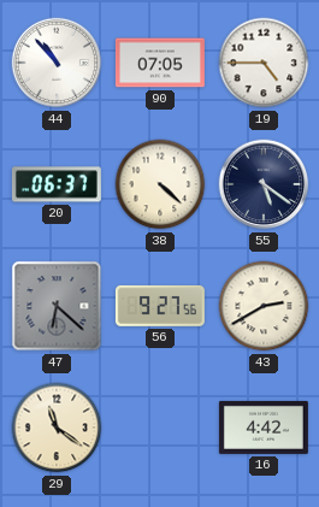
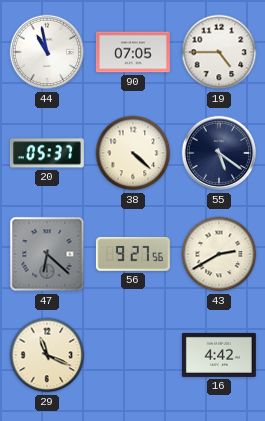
44: 10:53 -> 10:58 (47, 52)
20: 06:37 -> 05:37 (47, 153)
29: 11:21 -> 11:19 (47, 355)
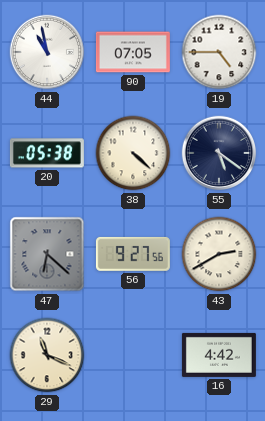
20: 05:37 -> 05:38 (47, 153)
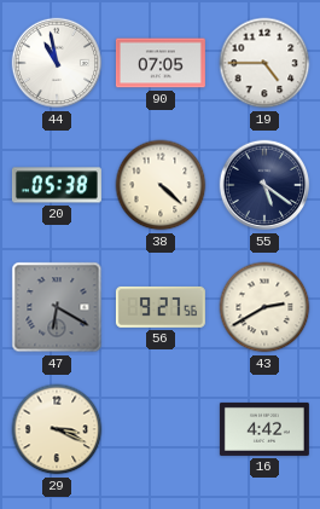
47: 6:22 -> 6:20 (57, 307)
29: 11:19 -> 3:19 (57, 429)
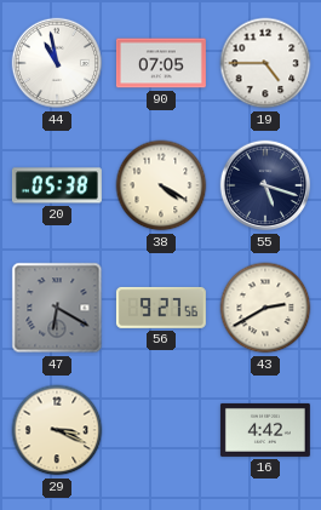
38: 4:22 -> 4:20 (161, 185)
55: 5:21 -> 5:18 (265, 185)
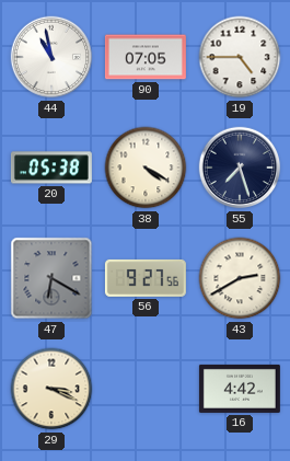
55: 5:18 -> 7:27 (240, 168)
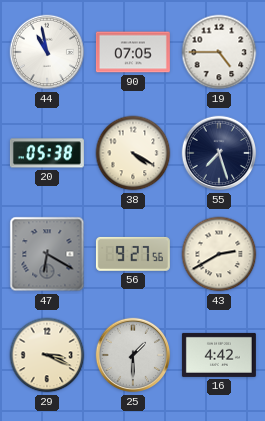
25: none -> 1:30 (133, 355)
